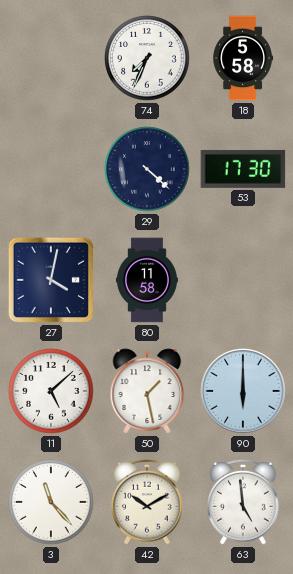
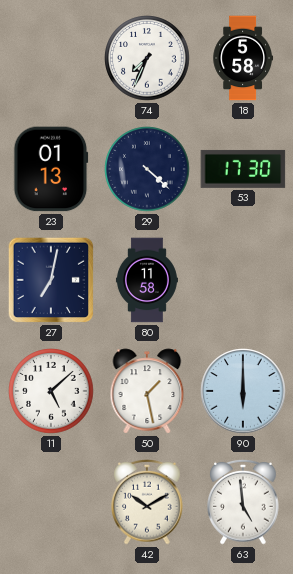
23: none -> 01:13 (51, 169)
27: 4:02 -> 7:02 (51, 280)
3: 11:23 -> none (51, 502)
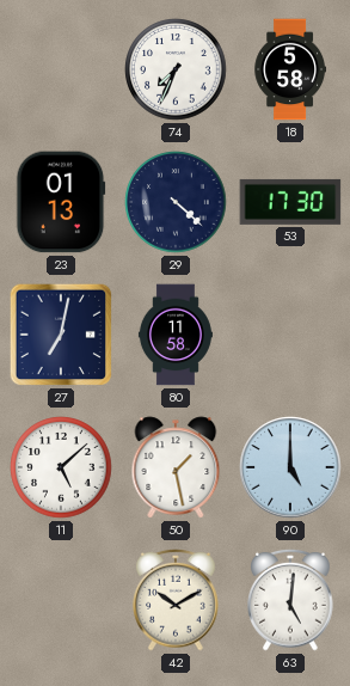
90: 6:00 -> 5:00 (290, 467)
63: 4:59 -> 5:01 (290, 600)
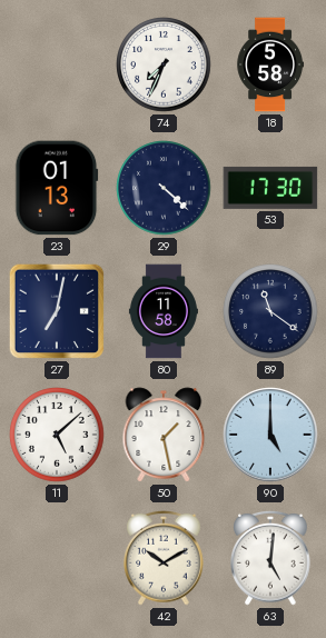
89: none -> 11:21 (270, 311)
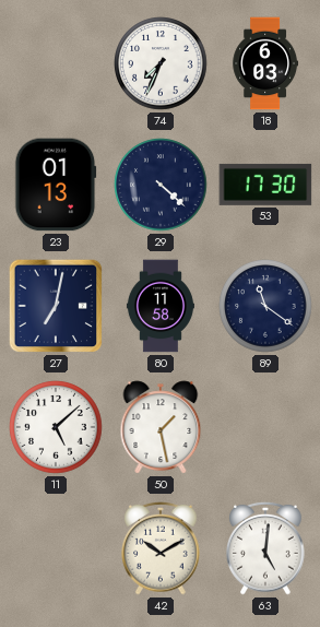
18: 5:58 -> 6:03 (265, 63)
90: 5:00 -> none (270, 435)
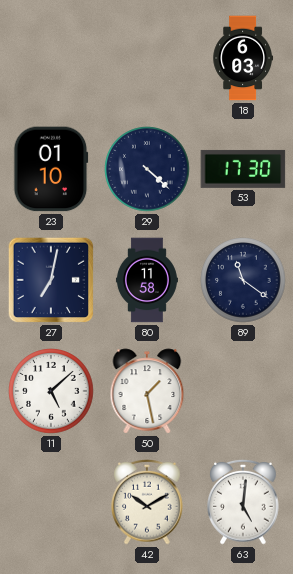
74: 7:34 -> none (161, 63)
23: 01:13 -> 01:10 (51, 169)
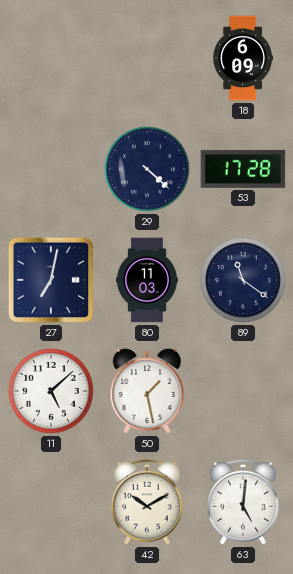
18: 6:03 -> 6:09 (243, 58)
23: 01:10 -> none (51, 169)
53: 17:30 -> 17:28 (243, 169)
80: 11:58 -> 11:03 (147, 280)
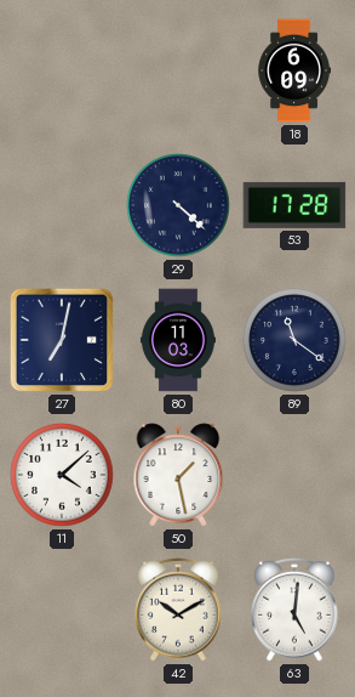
11: 5:08 -> 4:08 (62, 475)
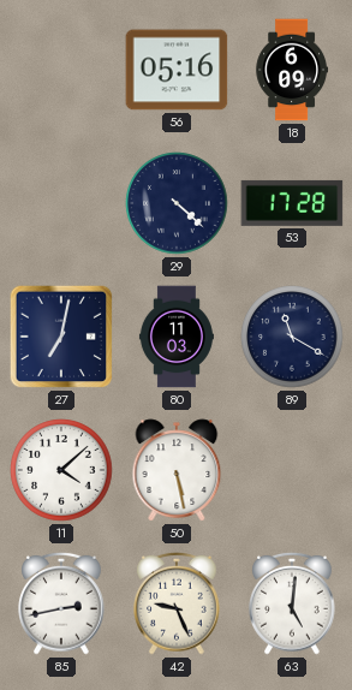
56: none -> 05:16 (177, 70)
89: 11:21 -> 11:20 (292, 337)
50: 1:28 -> 5:28 (177, 470)
85: none -> 2:43 (61, 603)
42: 10:10 -> 9:26 (177, 603)
